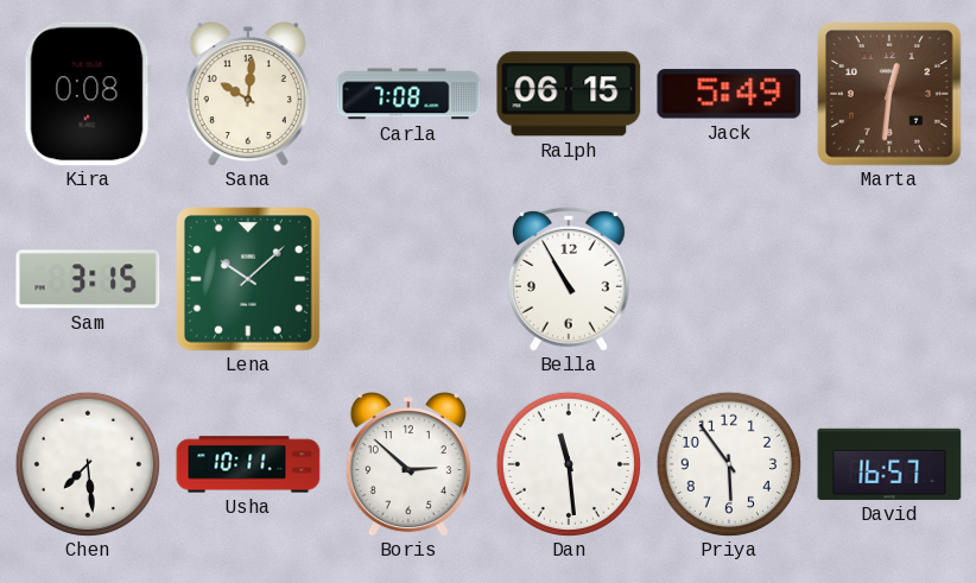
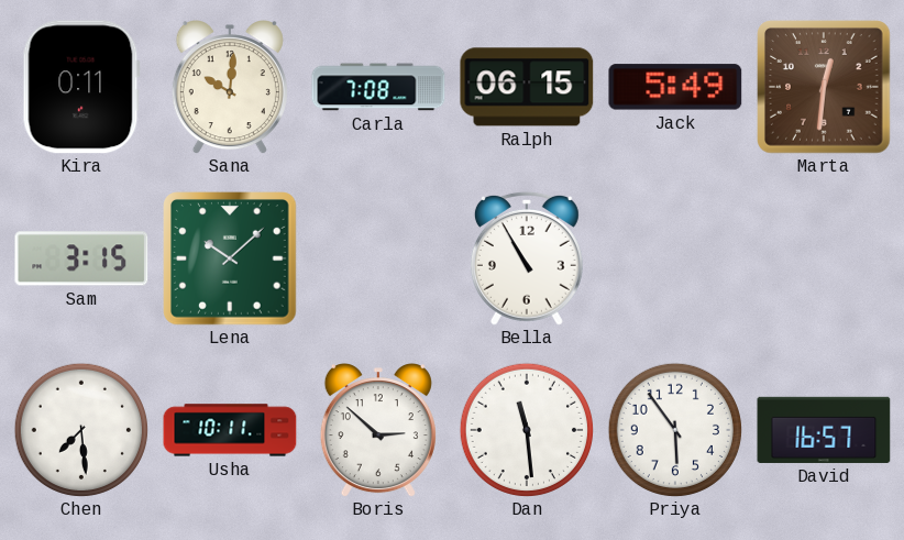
Kira: 0:08 -> 0:11 (81, 87)
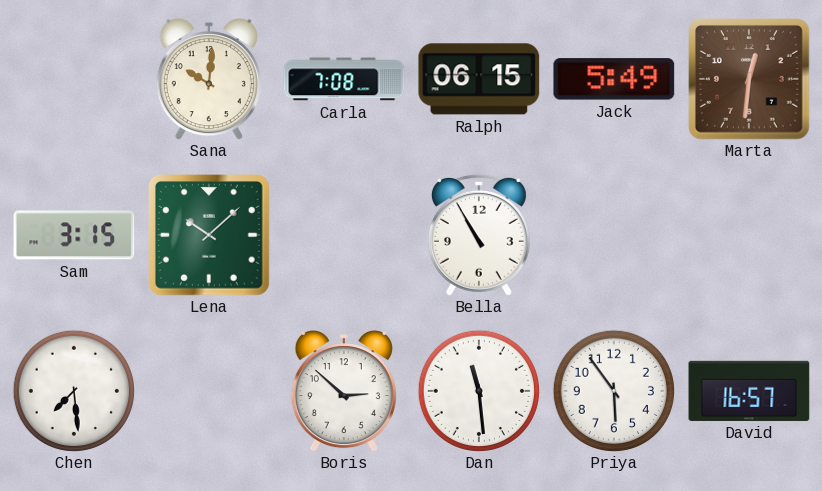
Kira: 0:11 -> none (81, 87)
Usha: 10:11 -> none (230, 430)
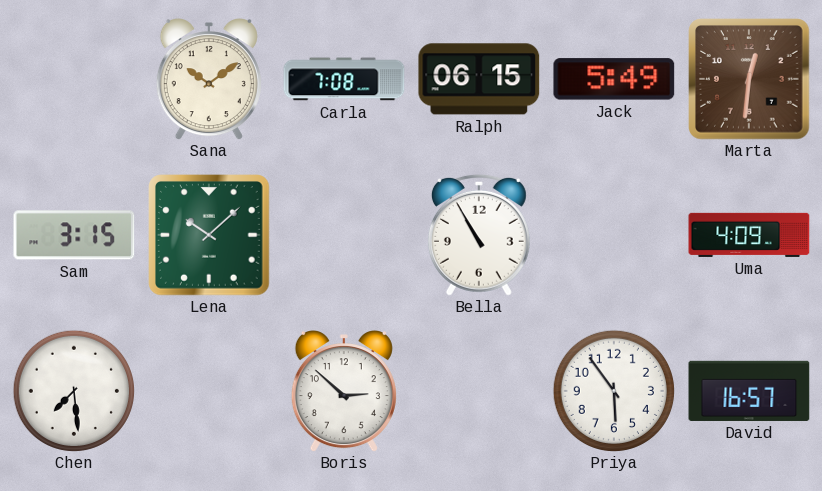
Sana: 10:01 -> 10:09 (209, 79)
Uma: none -> 4:09 (749, 235)
Dan: 11:29 -> none (478, 390)
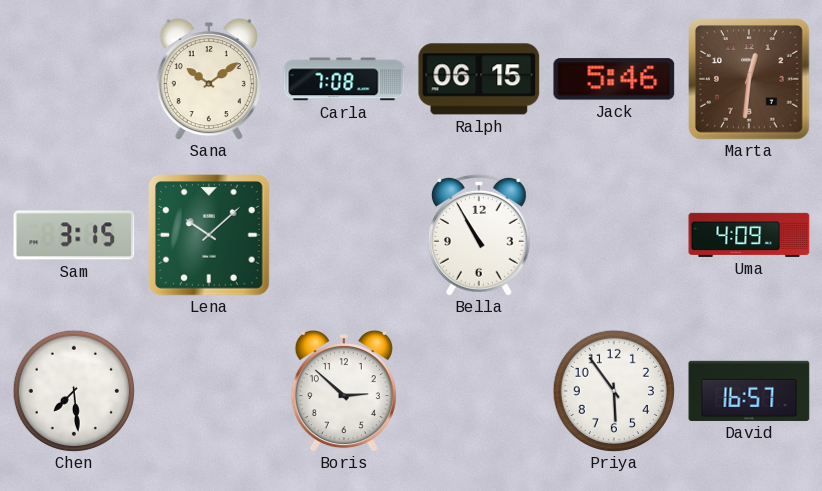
Jack: 5:49 -> 5:46 (614, 79)
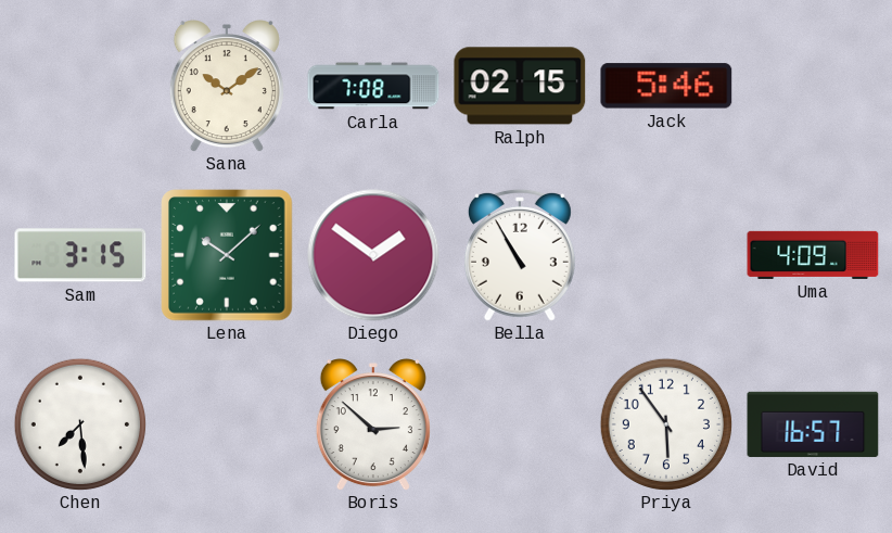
Ralph: 06:15 -> 02:15 (520, 86)
Marta: 12:31 -> none (749, 79)
Diego: none -> 1:51 (373, 255)
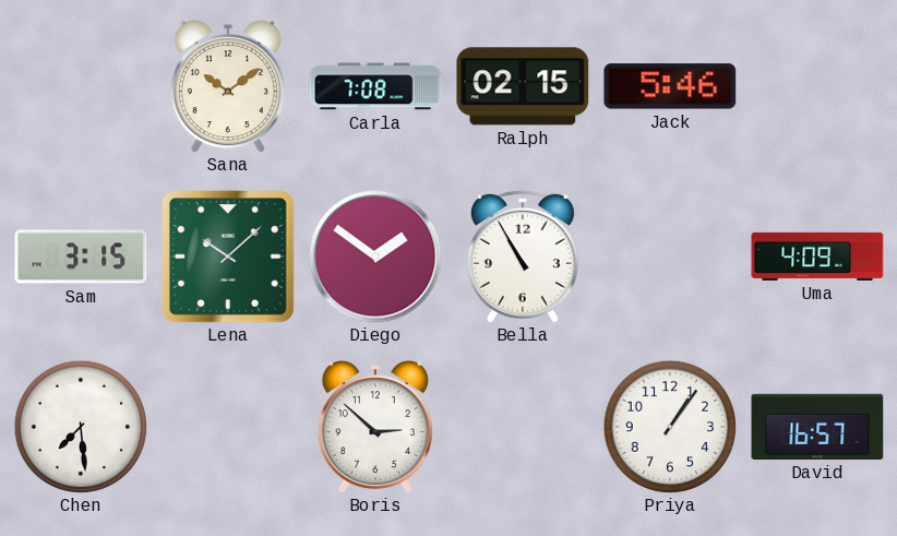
Priya: 5:54 -> 1:06 (669, 426)
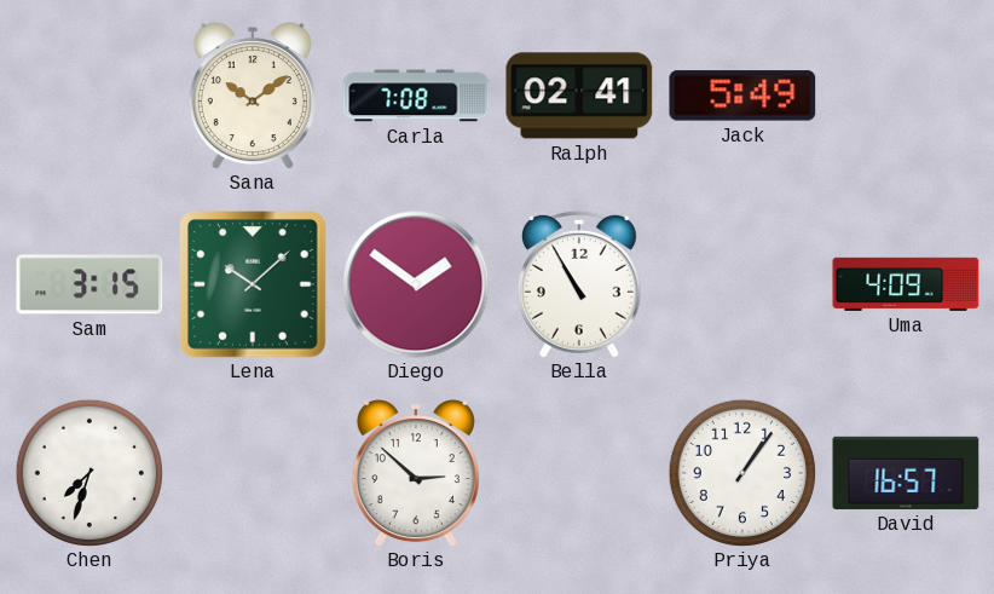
Ralph: 02:15 -> 02:41 (579, 96)
Jack: 5:46 -> 5:49 (742, 96)
Chen: 7:29 -> 7:33 (88, 472)
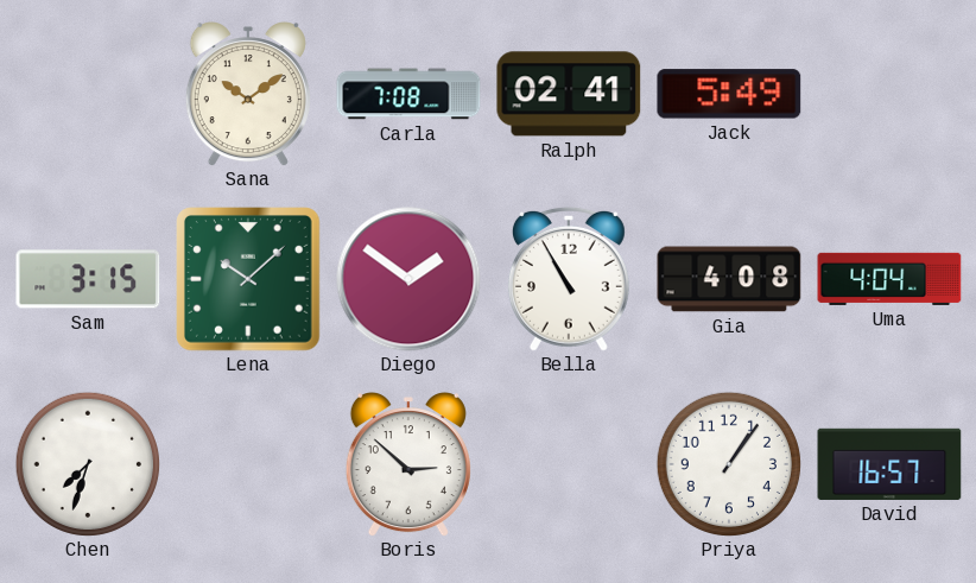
Gia: none -> 4:08 (729, 279)
Uma: 4:09 -> 4:04 (889, 279)
